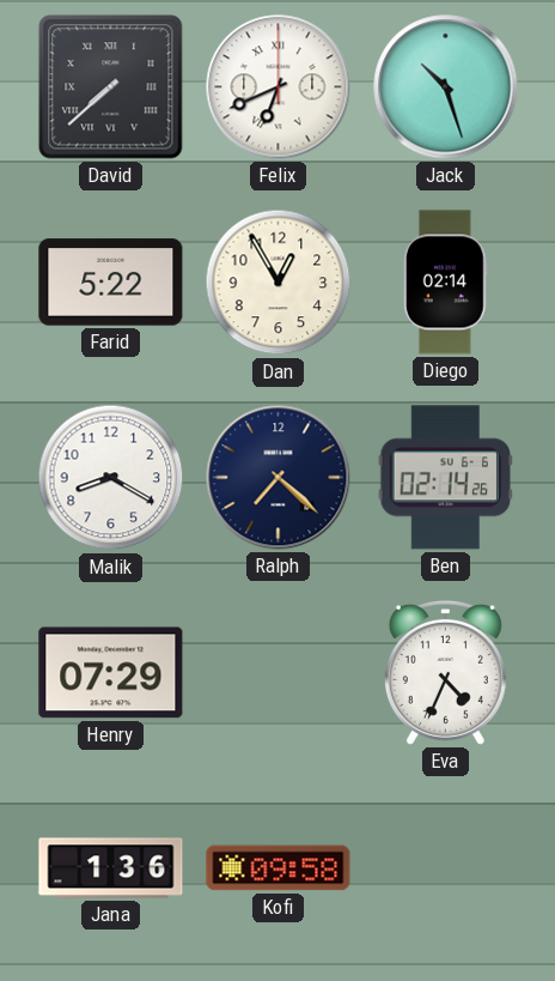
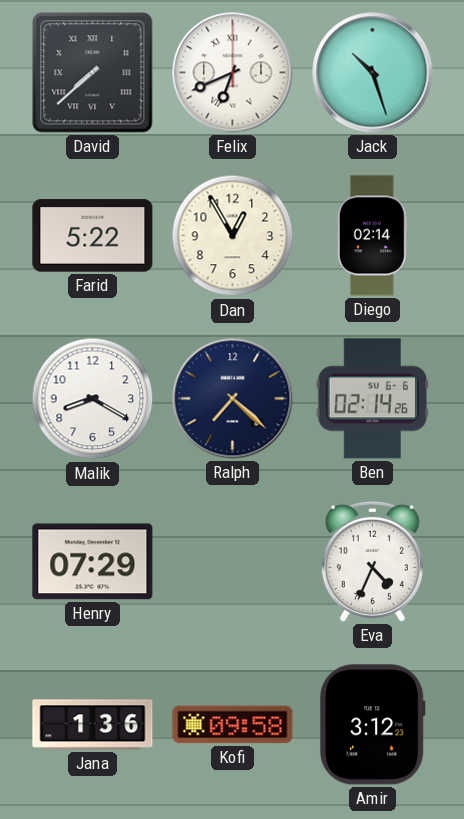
Amir: none -> 3:12 (372, 725)
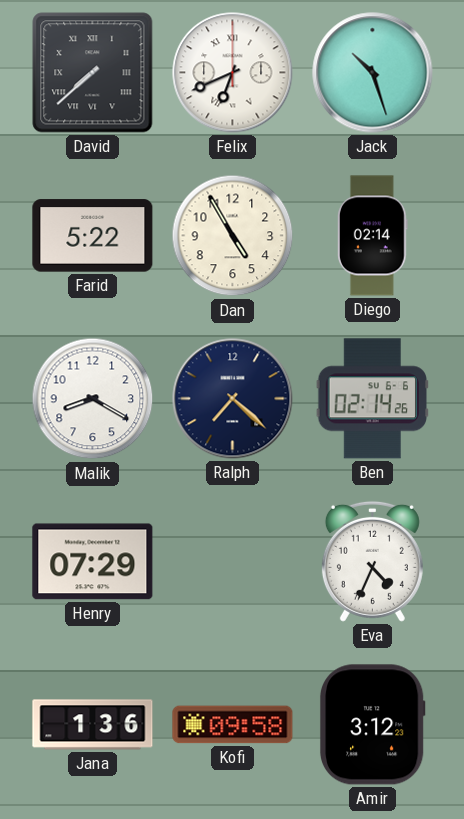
Dan: 12:55 -> 4:55 (233, 236)
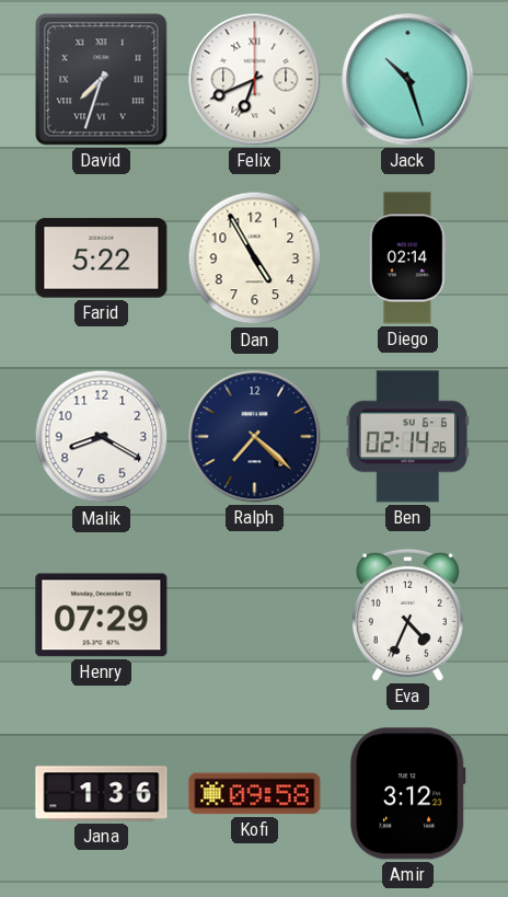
David: 7:38 -> 7:33 (102, 80)
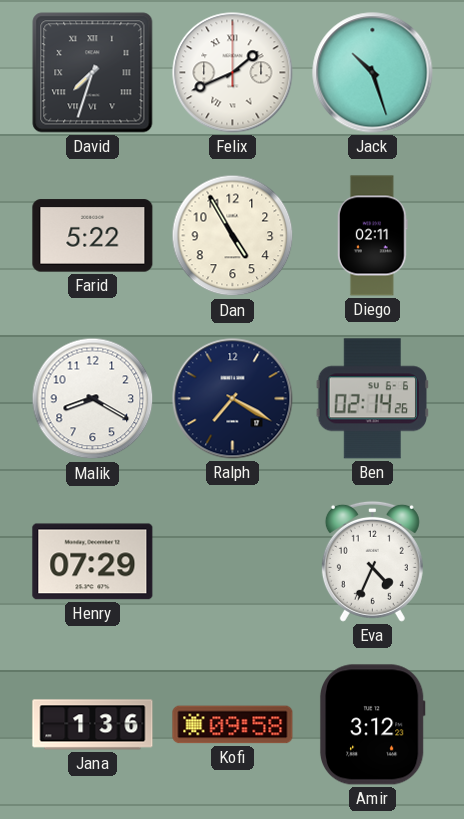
Felix: 6:41 -> 1:41 (233, 73)
Diego: 02:14 -> 02:11 (372, 236)
Ralph: 7:22 -> 7:20 (233, 399)
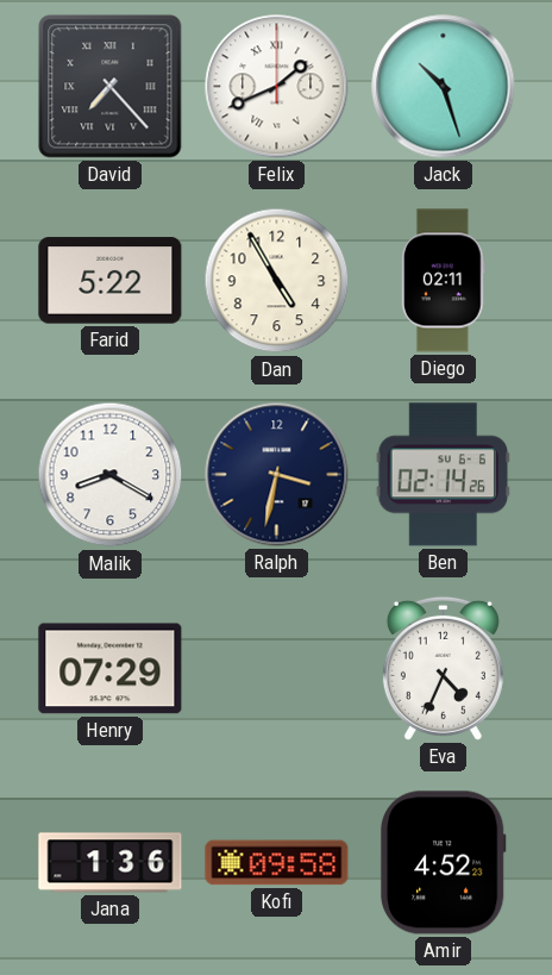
David: 7:33 -> 7:23 (111, 87)
Ralph: 7:20 -> 3:32 (277, 475)
Amir: 3:12 -> 4:52 (443, 863)
